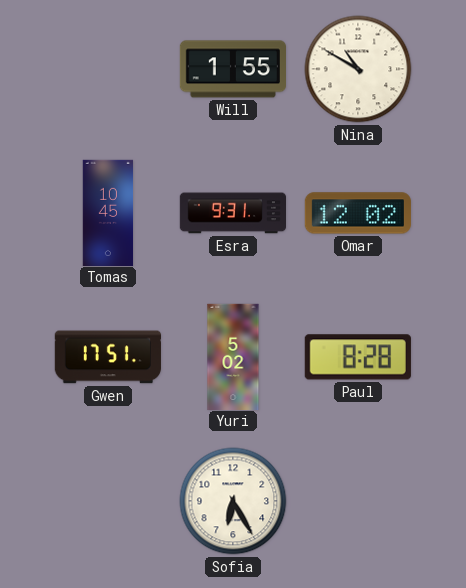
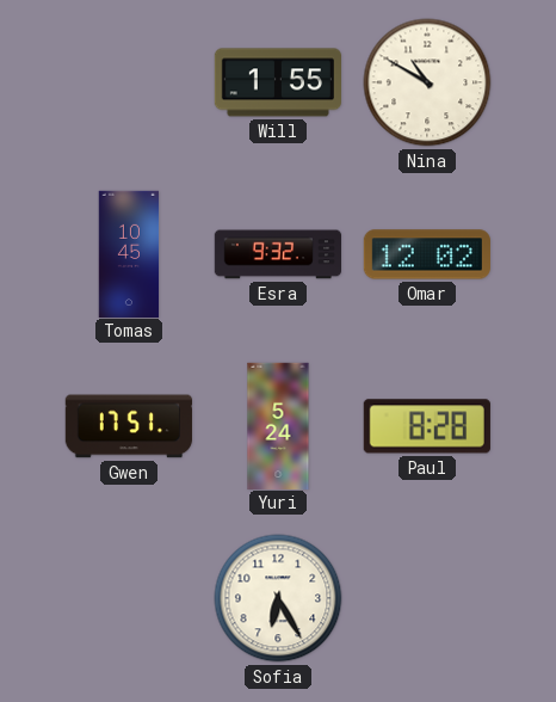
Esra: 9:31 -> 9:32 (277, 254)
Yuri: 5:02 -> 5:24 (278, 425)
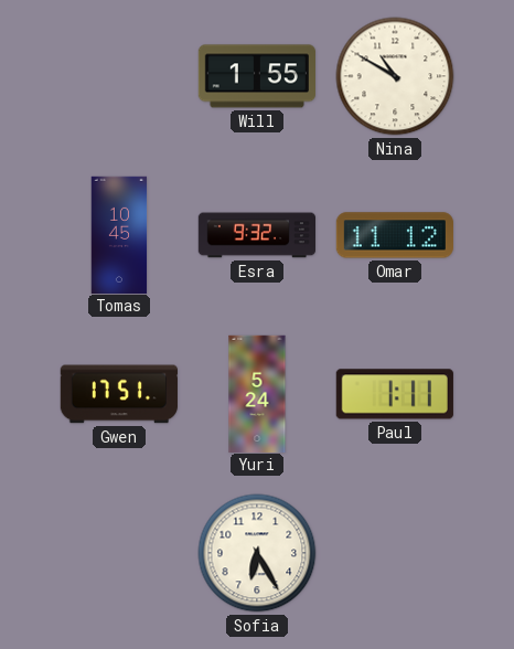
Omar: 12:02 -> 11:12 (395, 235)
Paul: 8:28 -> 1:11 (395, 394)
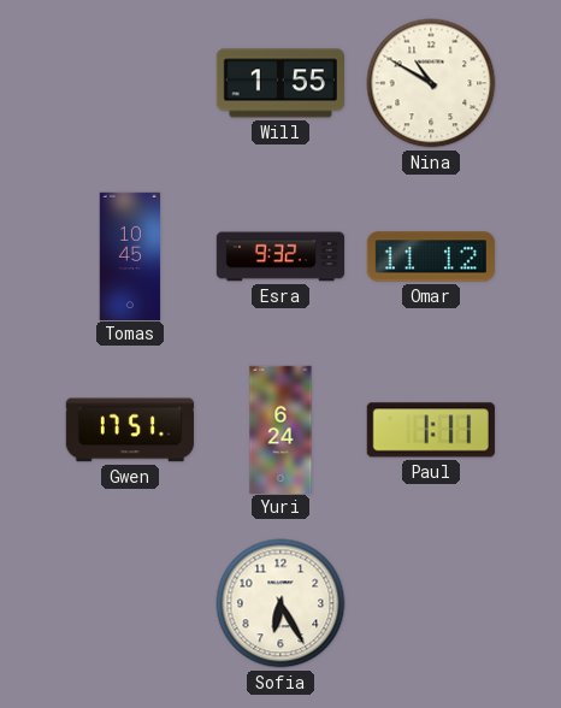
Yuri: 5:24 -> 6:24 (280, 429)
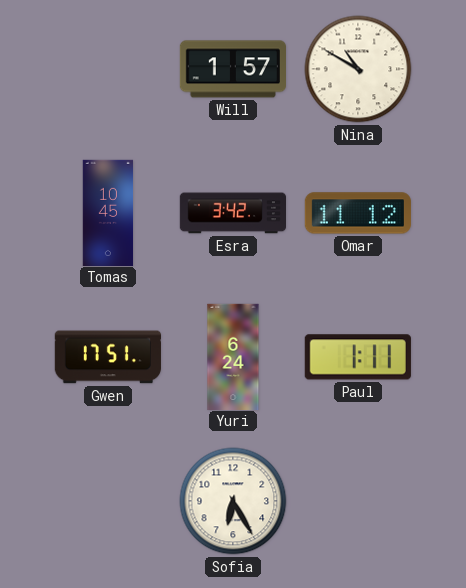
Will: 1:55 -> 1:57 (232, 69)
Esra: 9:32 -> 3:42 (232, 213)
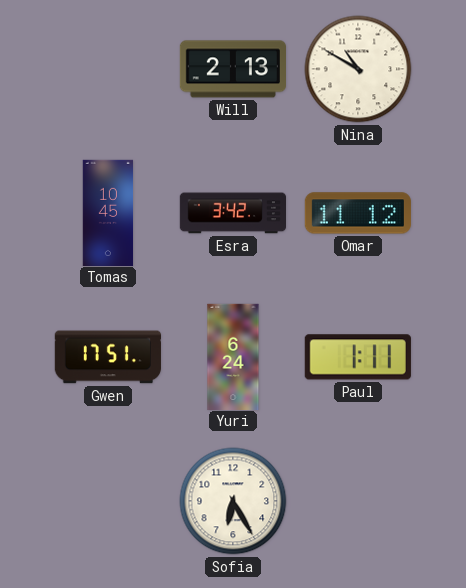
Will: 1:57 -> 2:13 (232, 69)
